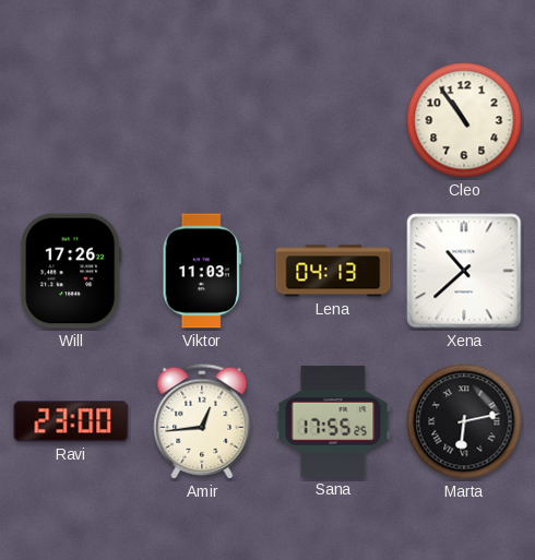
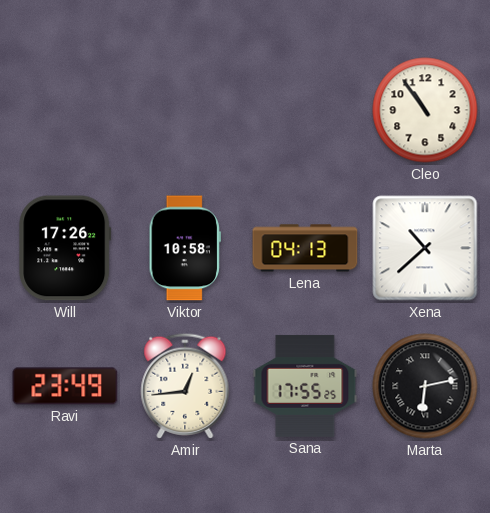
Viktor: 11:03 -> 10:58 (184, 248)
Ravi: 23:00 -> 23:49 (65, 386)
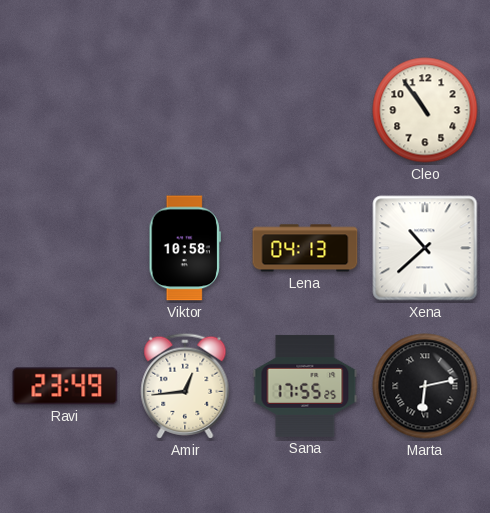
Will: 17:26 -> none (65, 248)
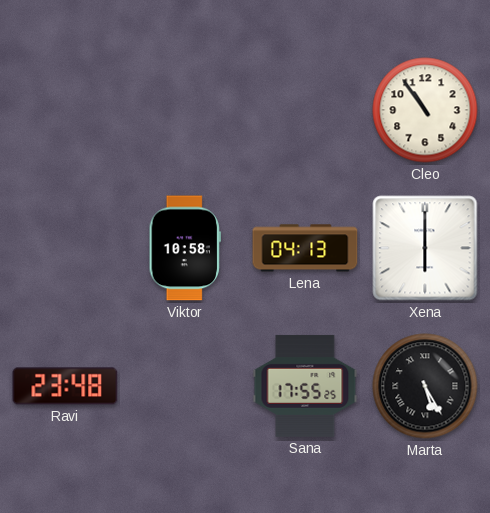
Xena: 10:38 -> 6:00 (425, 248)
Ravi: 23:49 -> 23:48 (65, 386)
Amir: 12:44 -> none (185, 386)
Marta: 6:13 -> 5:25 (425, 386)
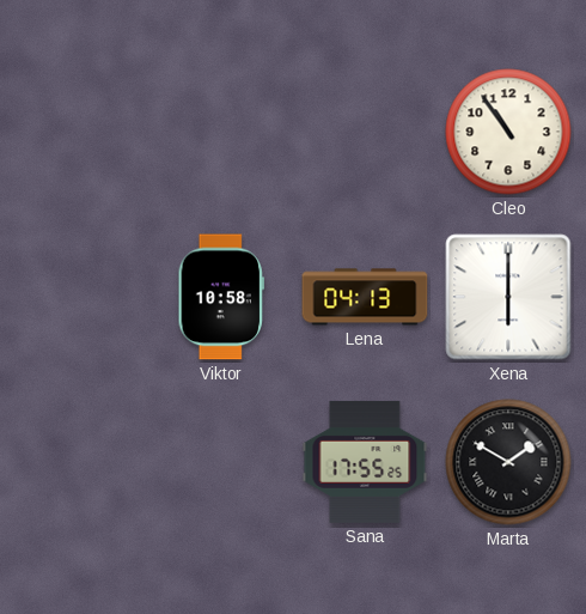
Ravi: 23:48 -> none (65, 386)
Marta: 5:25 -> 1:50 (508, 462)
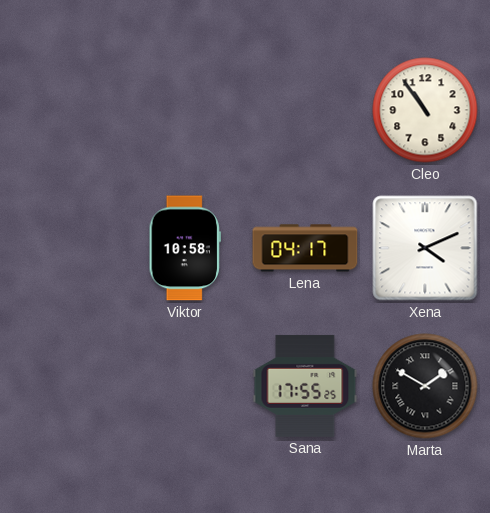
Lena: 04:13 -> 04:17 (305, 248)
Xena: 6:00 -> 4:11 (425, 248)
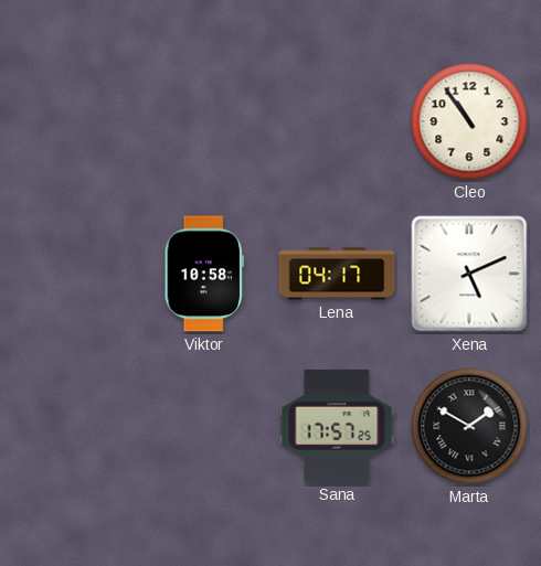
Xena: 4:11 -> 5:11 (469, 274)
Sana: 17:55 -> 17:57 (337, 426)
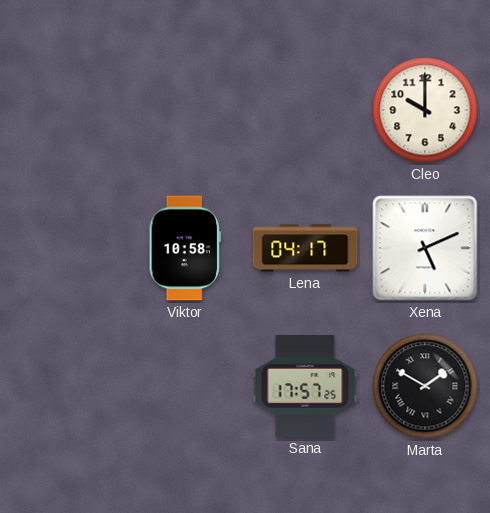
Cleo: 10:54 -> 10:00 (425, 110)
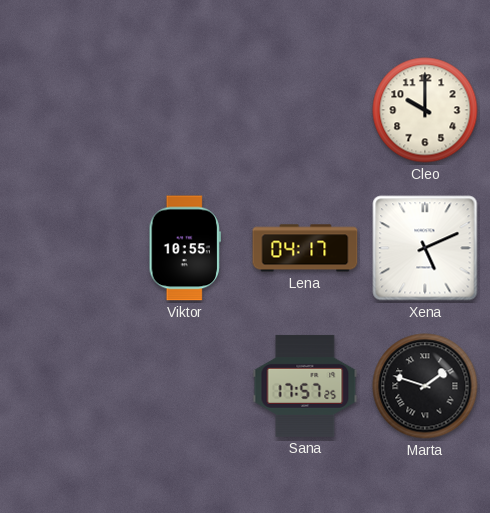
Viktor: 10:58 -> 10:55 (184, 248)
Marta: 1:50 -> 1:48 (425, 386)
